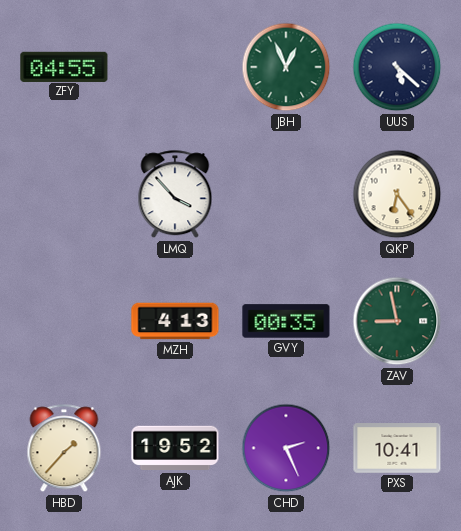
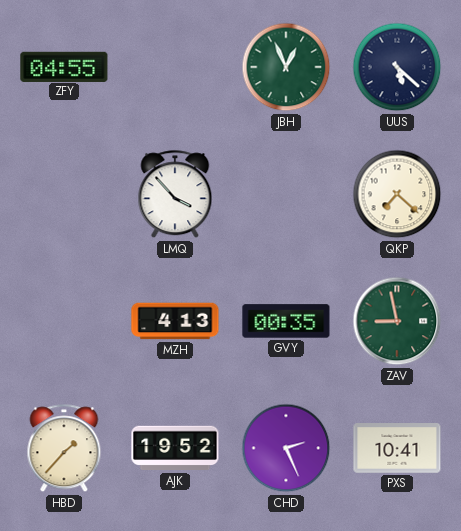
QKP: 6:24 -> 7:22 (397, 194)
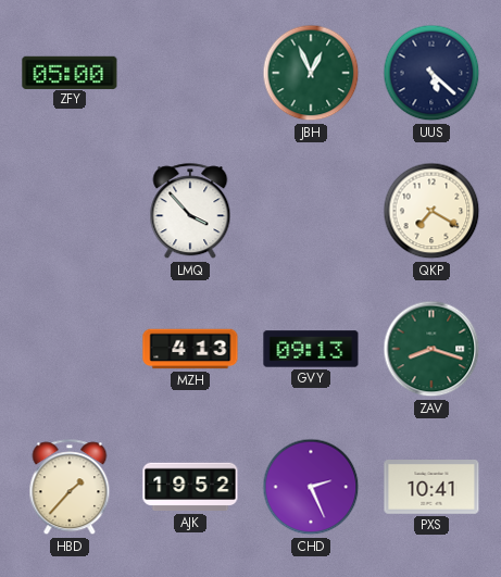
ZFY: 04:55 -> 05:00 (70, 72)
QKP: 7:22 -> 7:20 (431, 211)
GVY: 00:35 -> 09:13 (311, 349)
ZAV: 8:58 -> 8:18 (431, 349)
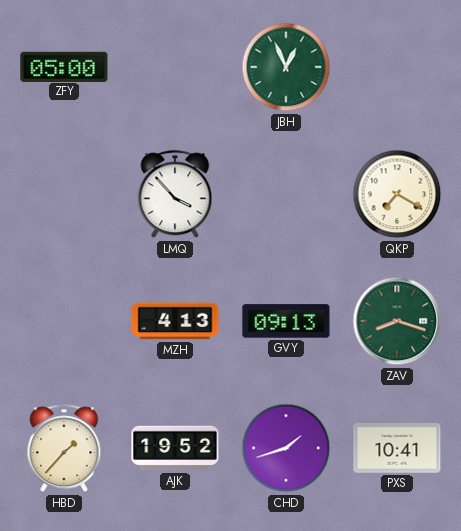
UUS: 5:22 -> none (431, 73)
CHD: 2:26 -> 1:42 (286, 448)
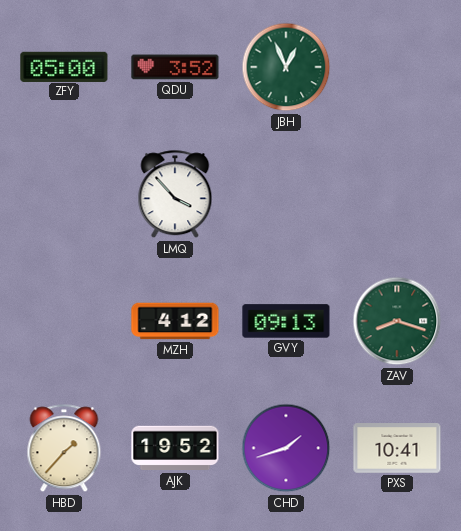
QDU: none -> 3:52 (175, 67)
QKP: 7:20 -> none (397, 194)
MZH: 4:13 -> 4:12 (175, 321)
